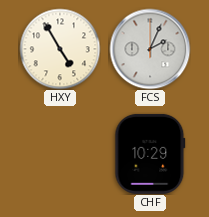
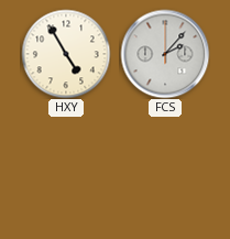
FCS: 2:04 -> 2:07 (165, 54)
CHF: 10:29 -> none (150, 154)
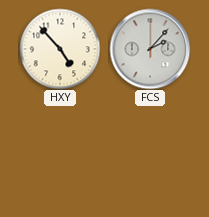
HXY: 4:55 -> 4:53 (60, 49)
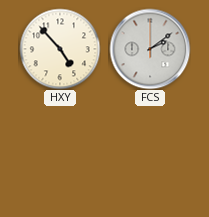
FCS: 2:07 -> 2:09 (150, 49)
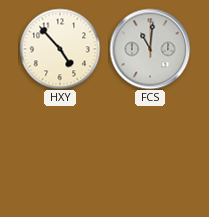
FCS: 2:09 -> 11:01 (150, 49)
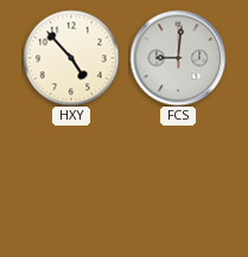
FCS: 11:01 -> 9:01 (178, 58)
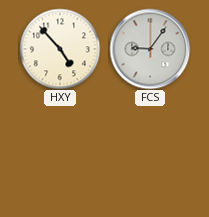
FCS: 9:01 -> 9:06 (150, 49)
